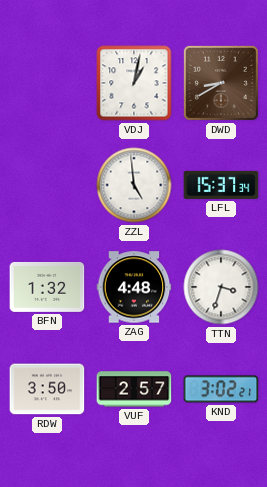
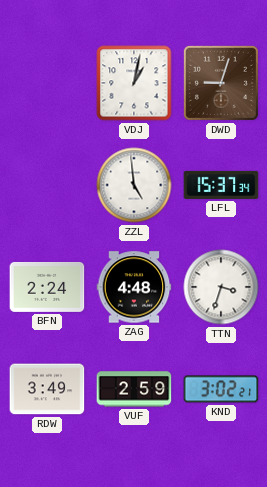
DWD: 8:40 -> 9:03 (221, 83)
BFN: 1:32 -> 2:24 (47, 287)
RDW: 3:50 -> 3:49 (47, 389)
VUF: 2:57 -> 2:59 (134, 389)
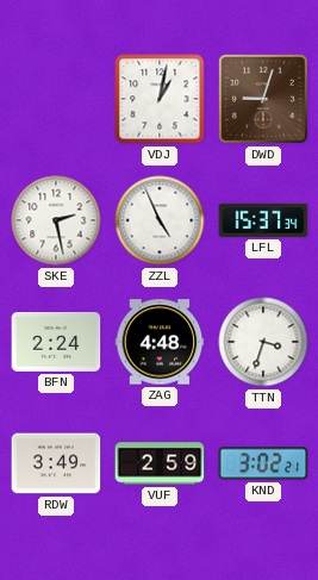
SKE: none -> 2:28 (56, 220)
ZZL: 4:59 -> 4:56 (160, 220)
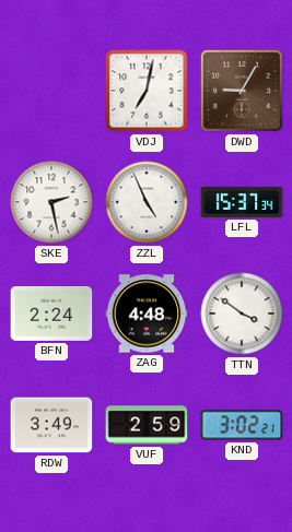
VDJ: 1:02 -> 7:02 (147, 91)
DWD: 9:03 -> 9:05 (242, 91)
TTN: 3:33 -> 3:51 (242, 314)
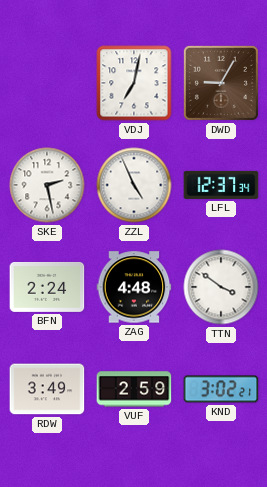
LFL: 15:37 -> 12:37 (221, 185)
